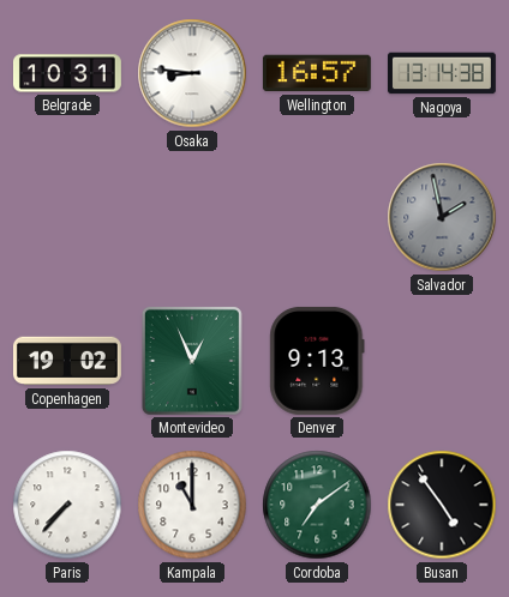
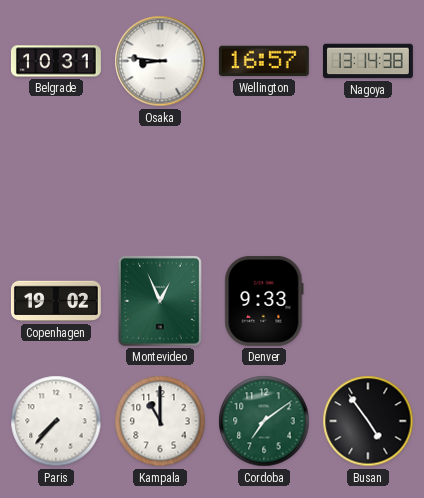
Salvador: 1:58 -> none (442, 217)
Denver: 9:13 -> 9:33 (264, 301)
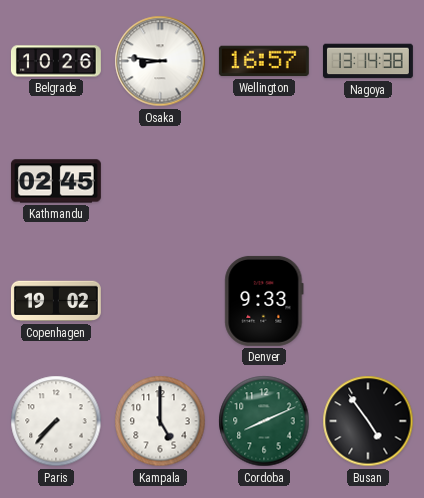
Belgrade: 10:31 -> 10:26 (56, 61)
Kathmandu: none -> 02:45 (56, 181)
Montevideo: 12:56 -> none (160, 301)
Kampala: 11:00 -> 5:00 (160, 421)
Cordoba: 7:09 -> 8:11 (264, 421)
